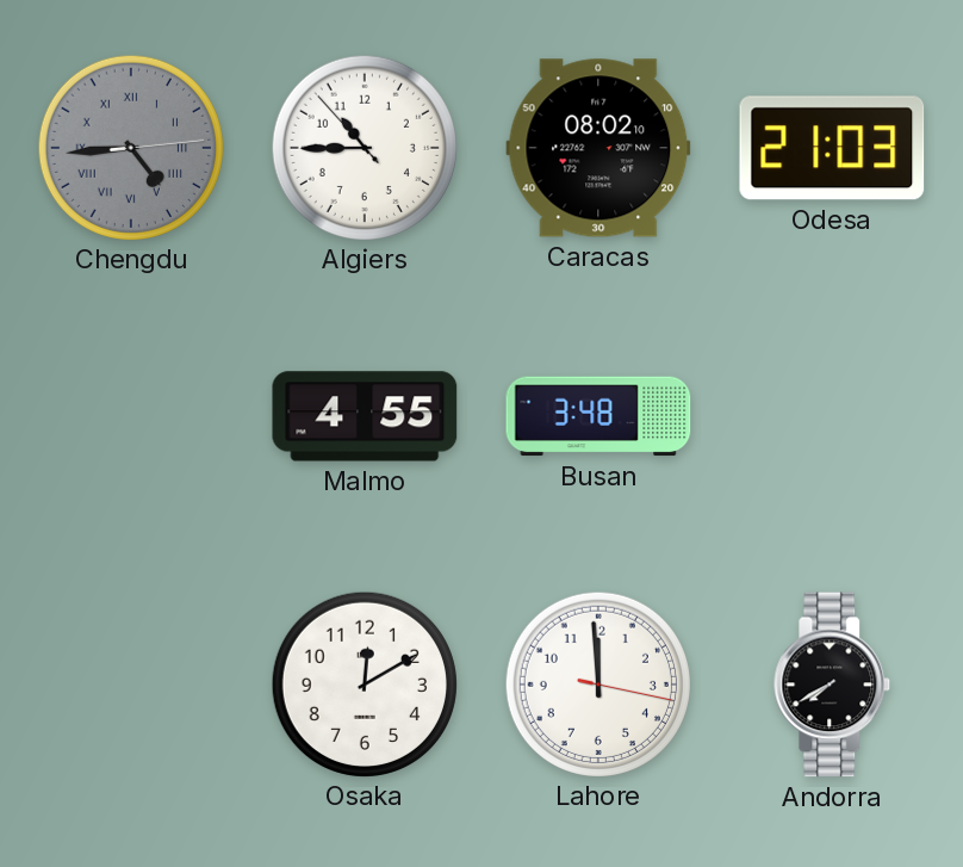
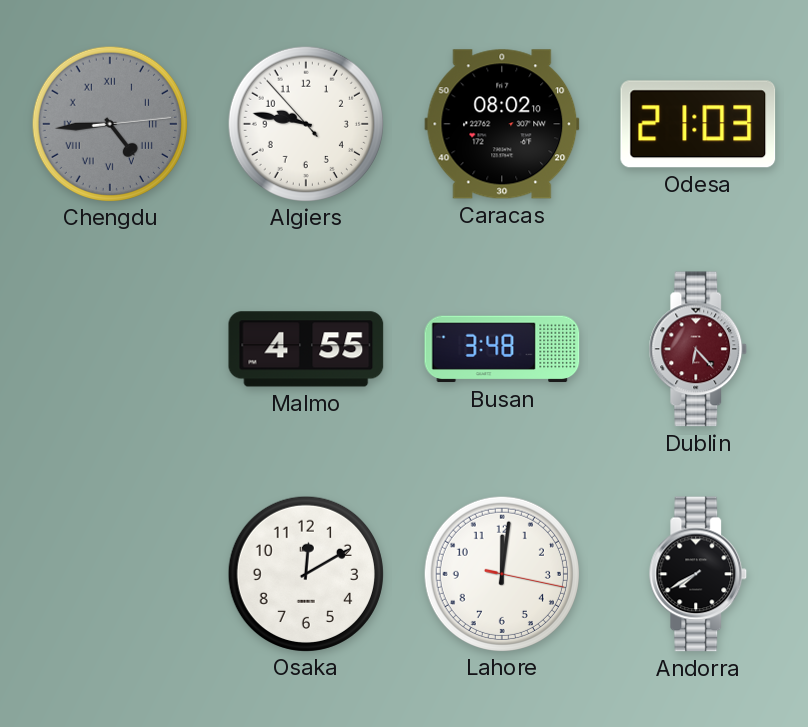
Algiers: 10:44 -> 9:46 (305, 123)
Dublin: none -> 6:23 (698, 349)
Lahore: 11:59 -> 12:01 (501, 573)
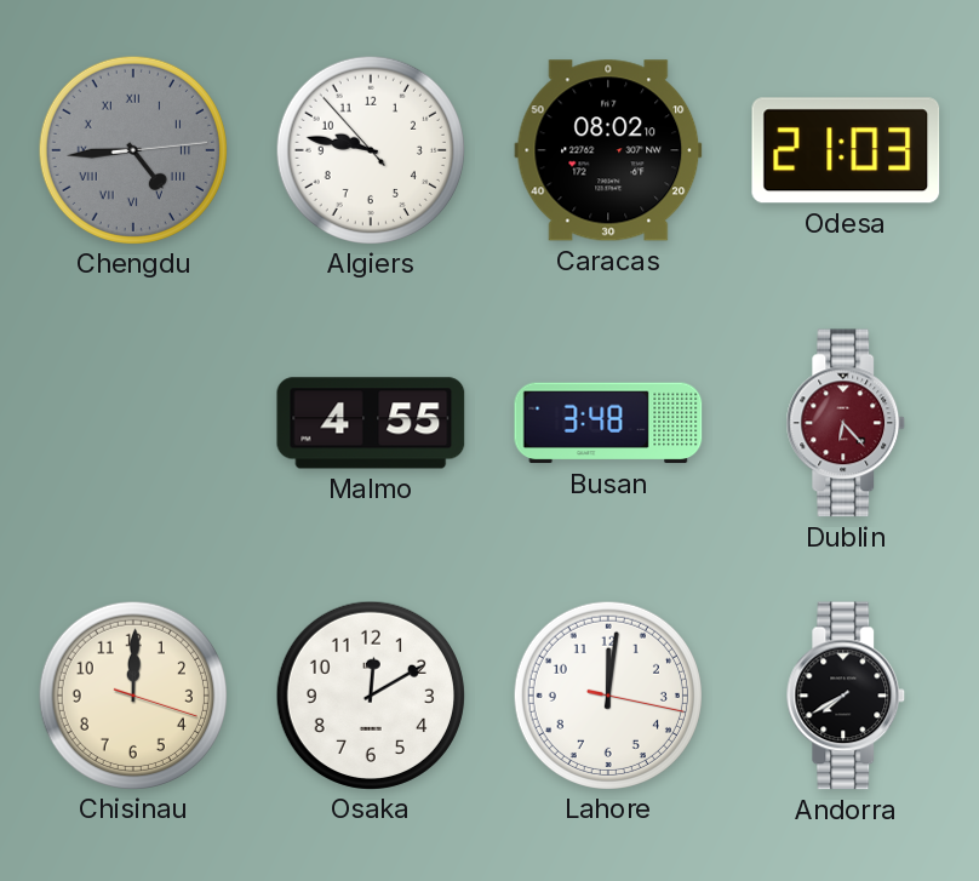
Chisinau: none -> 12:00 (132, 694)
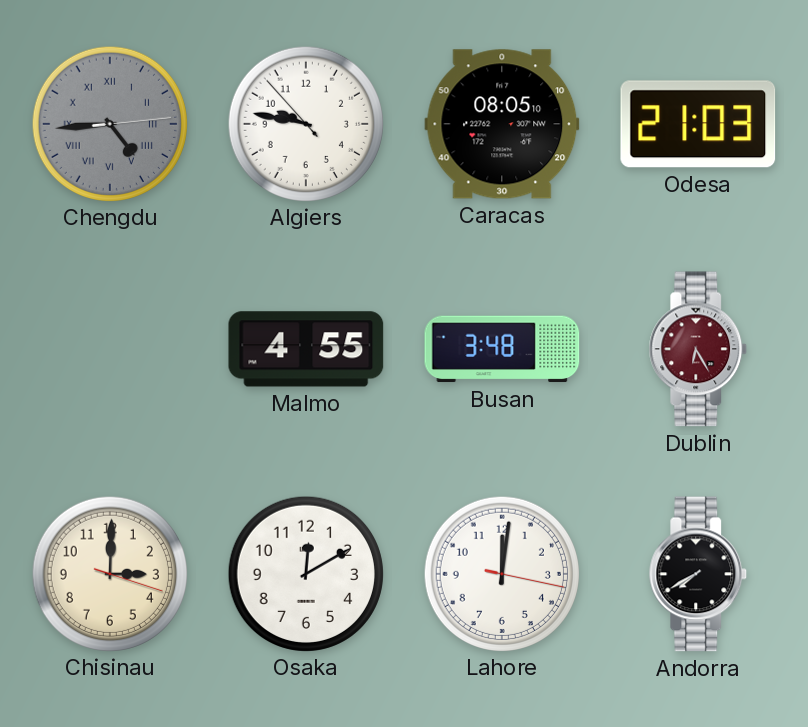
Caracas: 08:02 -> 08:05 (502, 124)
Dublin: 6:23 -> 6:25 (698, 349)
Chisinau: 12:00 -> 3:00 (109, 573)
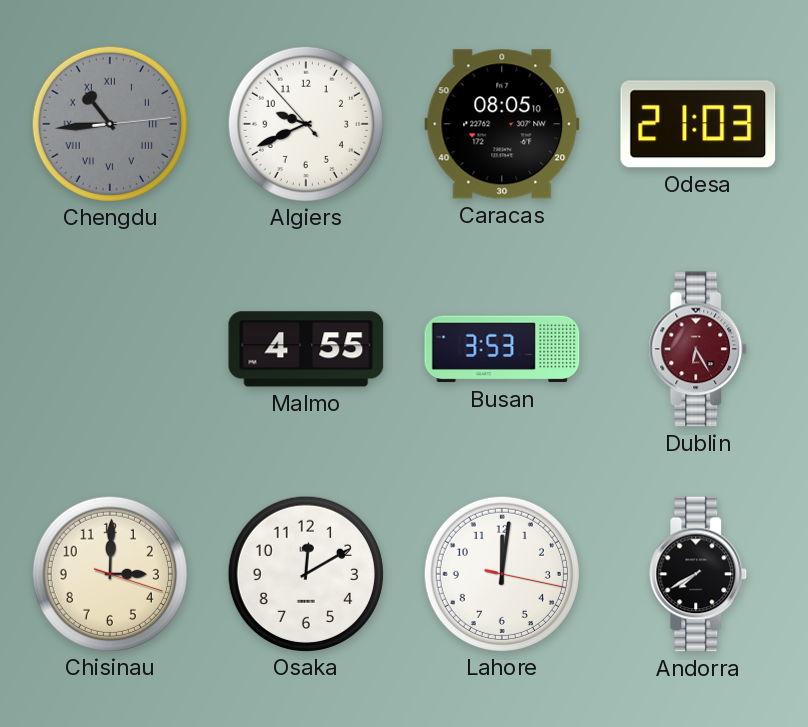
Chengdu: 4:44 -> 10:44 (109, 123)
Algiers: 9:46 -> 9:40 (305, 123)
Busan: 3:48 -> 3:53 (502, 349)
